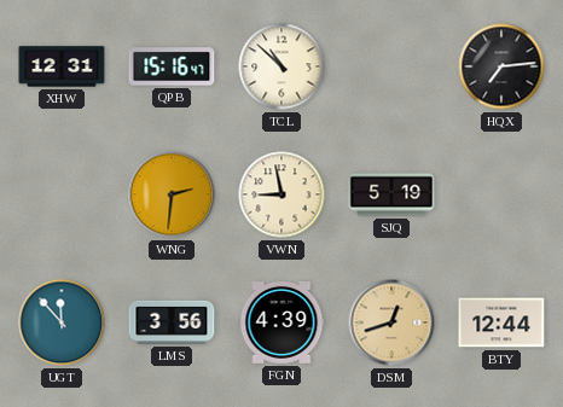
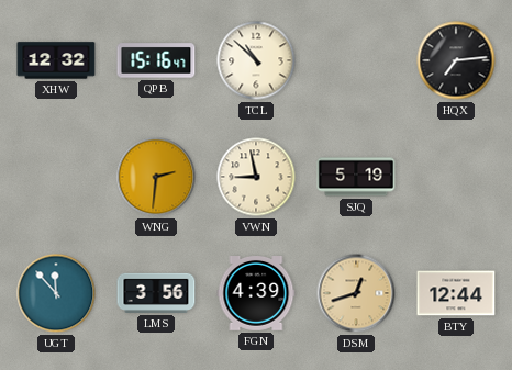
XHW: 12:31 -> 12:32 (56, 60)
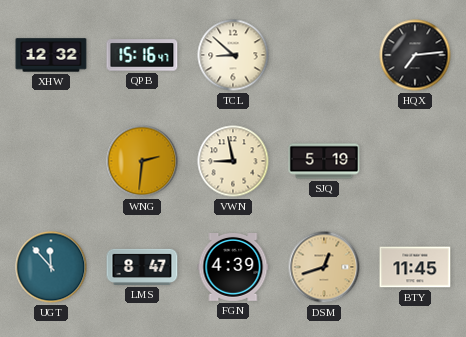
TCL: 10:52 -> 8:52 (233, 55)
LMS: 3:56 -> 8:47 (142, 267)
BTY: 12:44 -> 11:45 (415, 267)
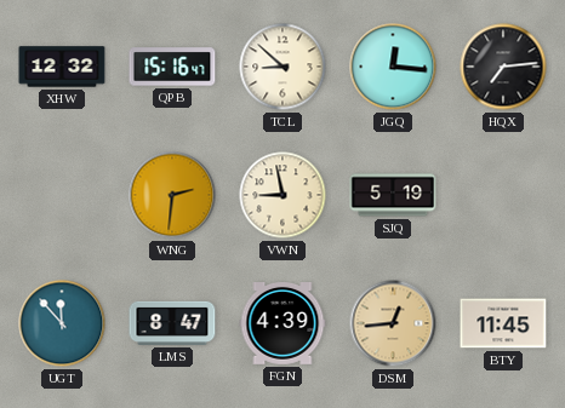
JGQ: none -> 12:16 (393, 67)
DSM: 12:42 -> 12:44 (393, 323)
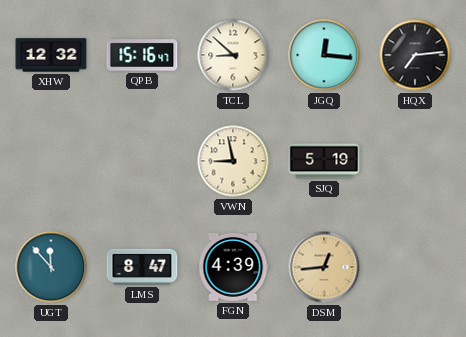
WNG: 2:31 -> none (172, 195)
BTY: 11:45 -> none (503, 323)
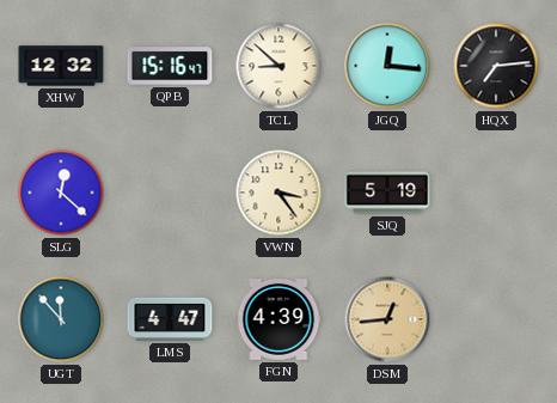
SLG: none -> 12:22 (61, 193)
VWN: 8:58 -> 3:24 (278, 193)
LMS: 8:47 -> 4:47 (170, 319)
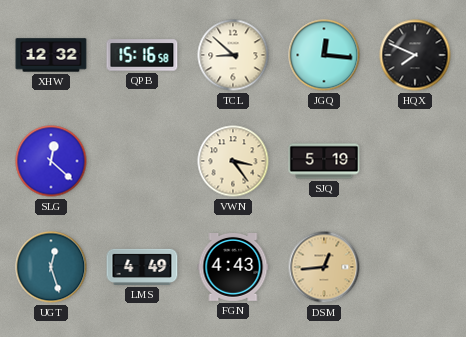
QPB: 15:16:47 -> 15:16:58 (142, 55)
HQX: 7:14 -> 7:49 (415, 55)
UGT: 11:53 -> 12:27 (51, 267)
LMS: 4:47 -> 4:49 (142, 267)
FGN: 4:39 -> 4:43 (233, 268)
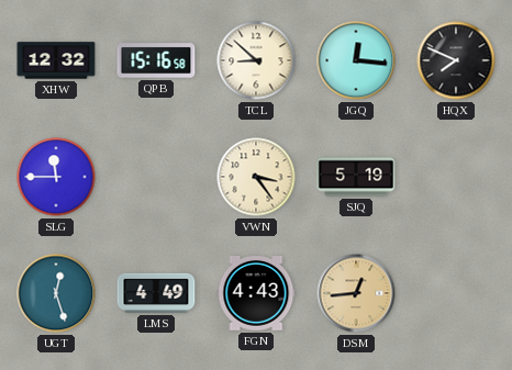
SLG: 12:22 -> 11:45 (56, 177)
